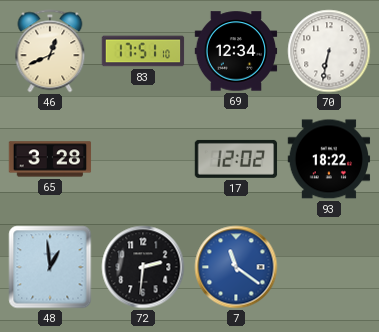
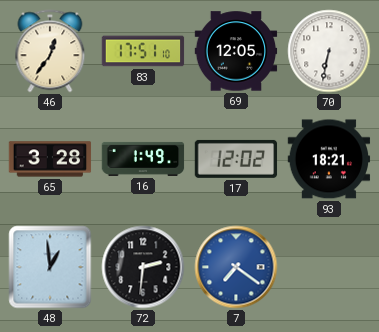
46: 12:41 -> 12:36 (50, 51)
69: 12:34 -> 12:05 (236, 51)
16: none -> 1:49 (143, 159)
93: 18:22 -> 18:21 (329, 159)
7: 11:21 -> 7:21 (236, 267)
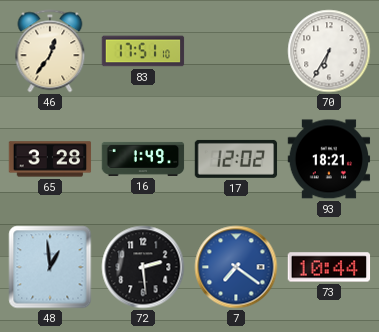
69: 12:05 -> none (236, 51)
70: 6:32 -> 6:35 (329, 51)
72: 2:31 -> 2:29 (143, 267)
73: none -> 10:44 (329, 267)
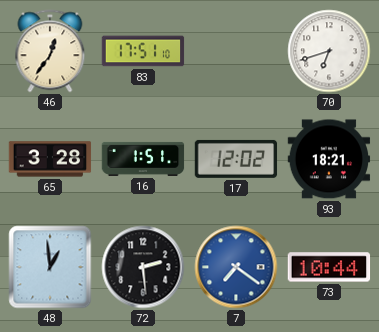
70: 6:35 -> 6:42 (329, 51)
16: 1:49 -> 1:51 (143, 159)
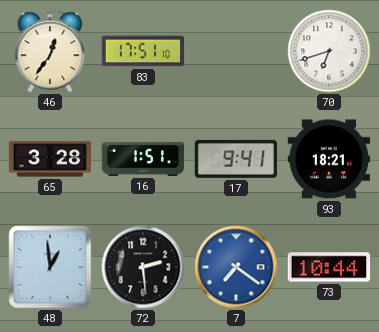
17: 12:02 -> 9:41 (236, 159)
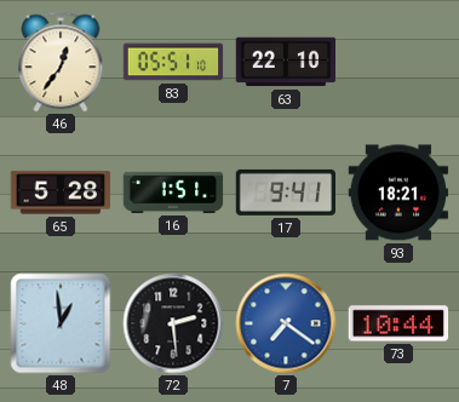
83: 17:51 -> 05:51 (173, 62)
63: none -> 22:10 (286, 62)
70: 6:42 -> none (329, 51)
65: 3:28 -> 5:28 (61, 193)
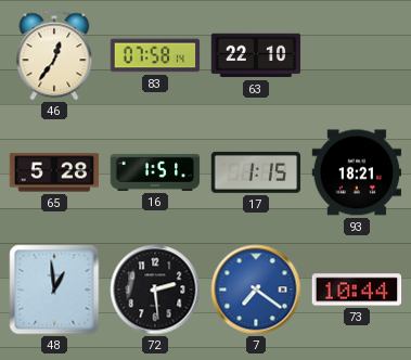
83: 05:51 -> 07:58 (155, 55)
17: 9:41 -> 1:15 (256, 172)
